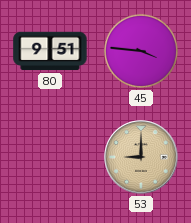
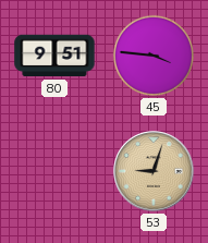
53: 9:00 -> 9:03 (154, 171)
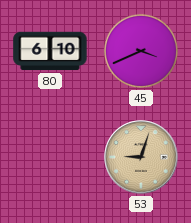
80: 9:51 -> 6:10 (50, 51)
45: 3:46 -> 3:41 (141, 51)
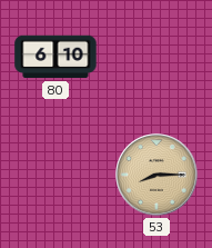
45: 3:41 -> none (141, 51)
53: 9:03 -> 8:15 (157, 175)
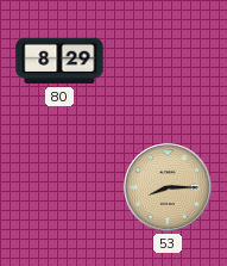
80: 6:10 -> 8:29 (59, 61)
